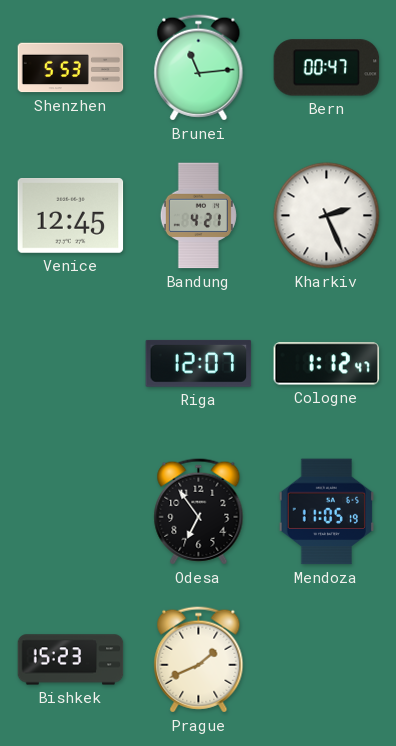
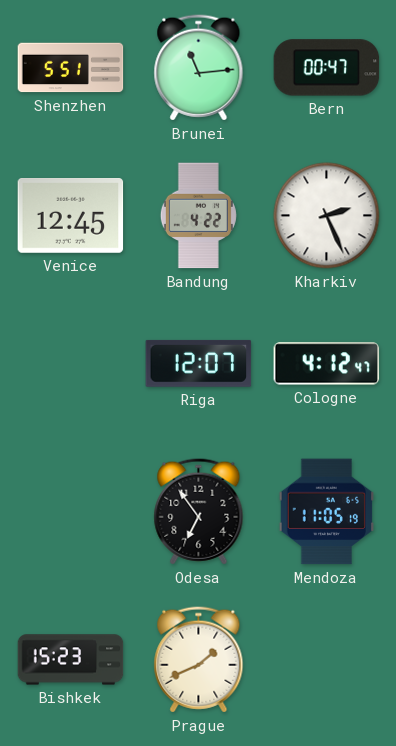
Shenzhen: 5:53 -> 5:51 (71, 68)
Bandung: 4:21 -> 4:22 (198, 216)
Cologne: 1:12 -> 4:12 (327, 364)
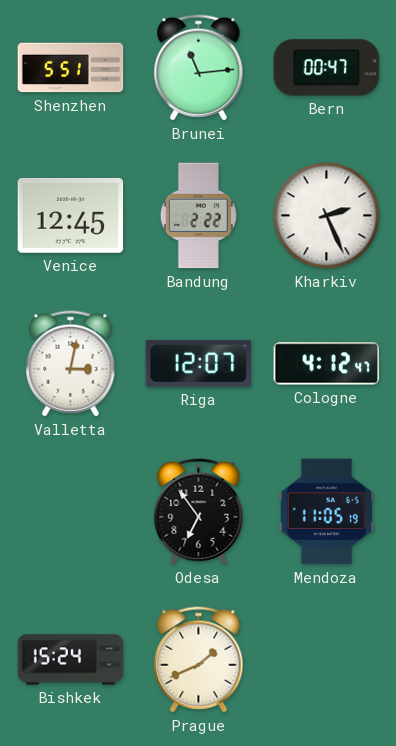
Bandung: 4:22 -> 2:22 (198, 216)
Valletta: none -> 3:02 (71, 364)
Bishkek: 15:23 -> 15:24 (71, 660)
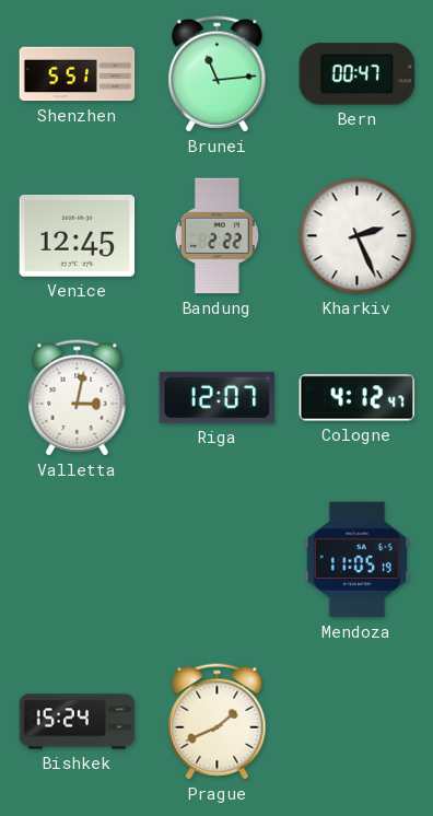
Odesa: 6:54 -> none (199, 512)
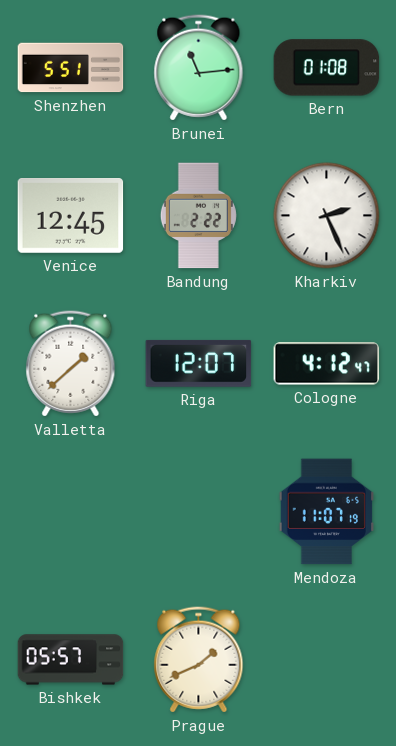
Bern: 00:47 -> 01:08 (327, 68)
Valletta: 3:02 -> 1:38 (71, 364)
Mendoza: 11:05 -> 11:07 (326, 512)
Bishkek: 15:24 -> 05:57 (71, 660)
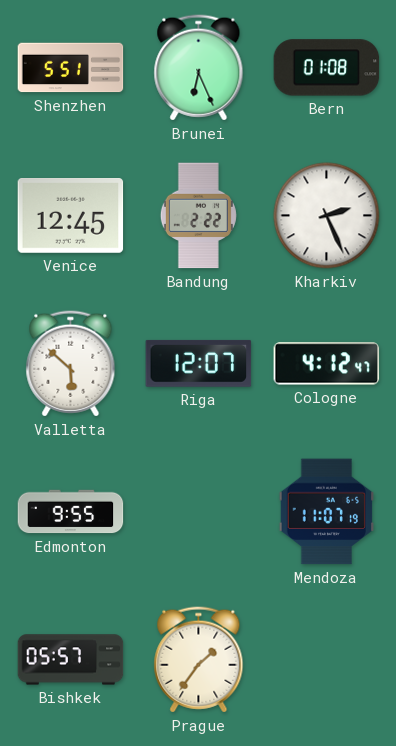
Brunei: 11:14 -> 6:26 (199, 68)
Valletta: 1:38 -> 5:52 (71, 364)
Edmonton: none -> 9:55 (71, 512)
Prague: 1:41 -> 1:36 (199, 660)
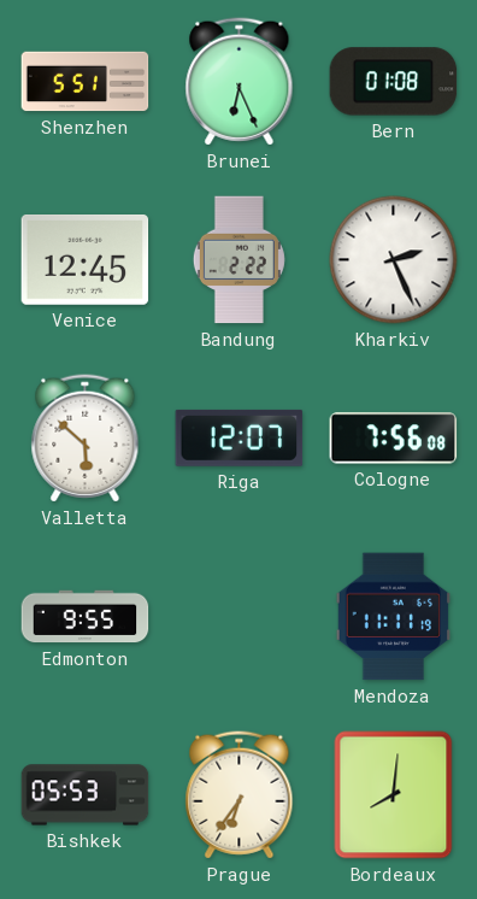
Cologne: 4:12 -> 7:56 (394, 439)
Mendoza: 11:07 -> 11:11 (393, 617)
Bishkek: 05:57 -> 05:53 (86, 795)
Prague: 1:36 -> 6:36 (240, 795)
Bordeaux: none -> 8:01 (394, 795)
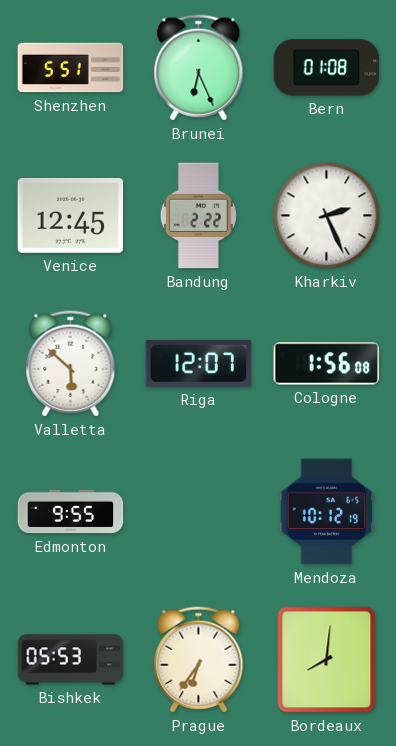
Cologne: 7:56 -> 1:56 (327, 364)
Mendoza: 11:11 -> 10:12 (326, 512)
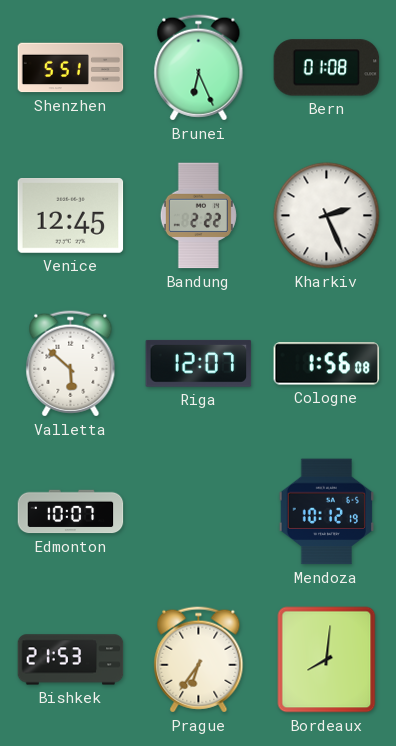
Edmonton: 9:55 -> 10:07 (71, 512)
Bishkek: 05:53 -> 21:53 (71, 660)
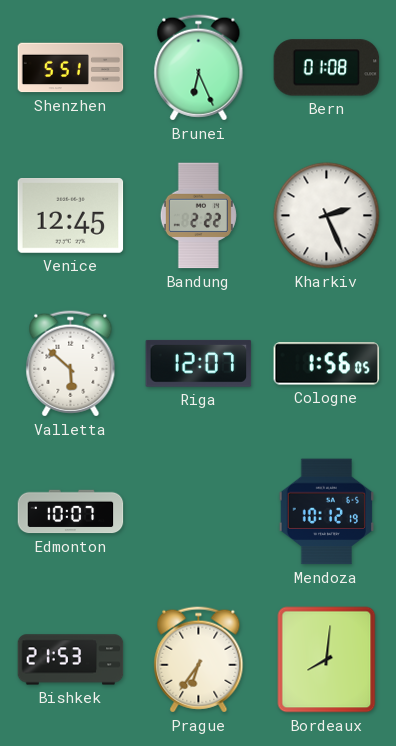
Cologne: 1:56:08 -> 1:56:05 (327, 364)
